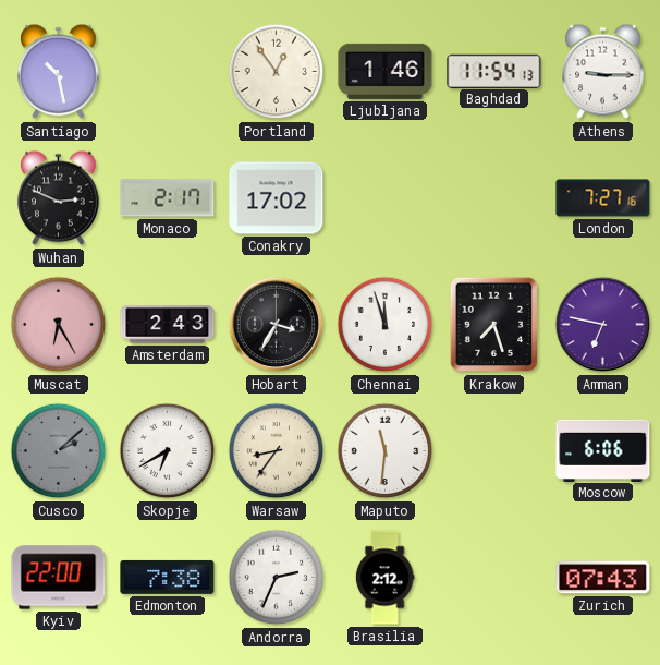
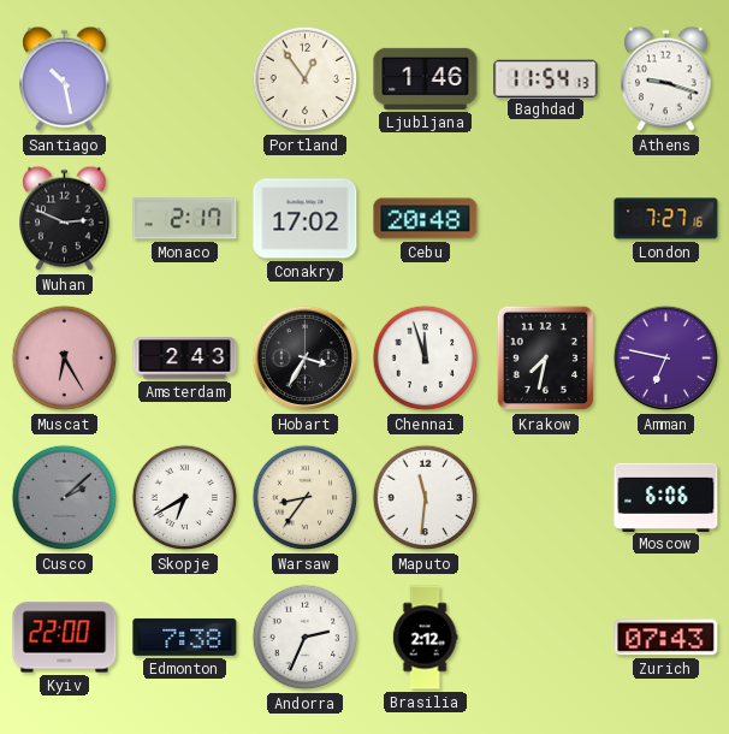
Athens: 9:15 -> 9:18 (666, 79)
Cebu: none -> 20:48 (426, 219)
Krakow: 7:27 -> 7:32 (546, 359)
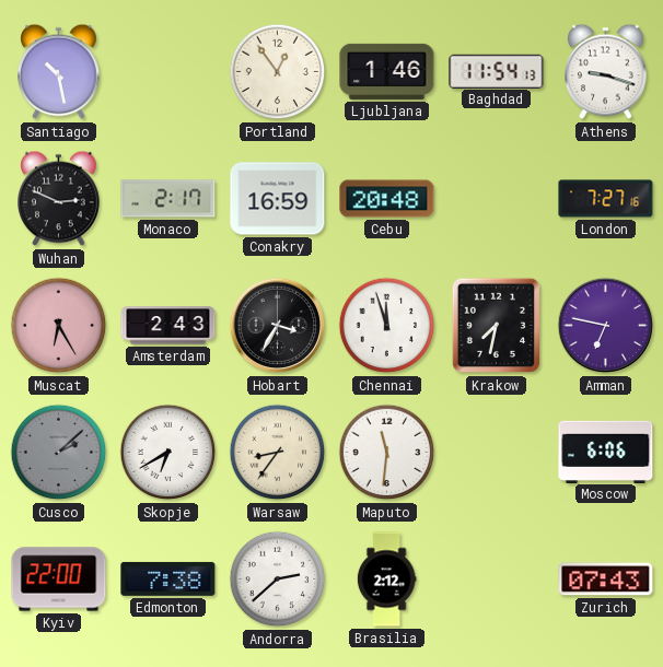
Conakry: 17:02 -> 16:59 (278, 199)
Andorra: 2:34 -> 2:38 (278, 580)
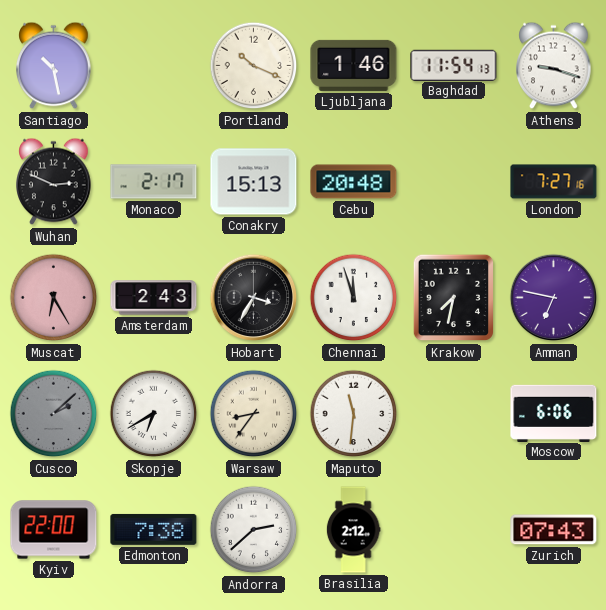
Portland: 12:54 -> 10:19 (254, 66)
Conakry: 16:59 -> 15:13 (254, 182)
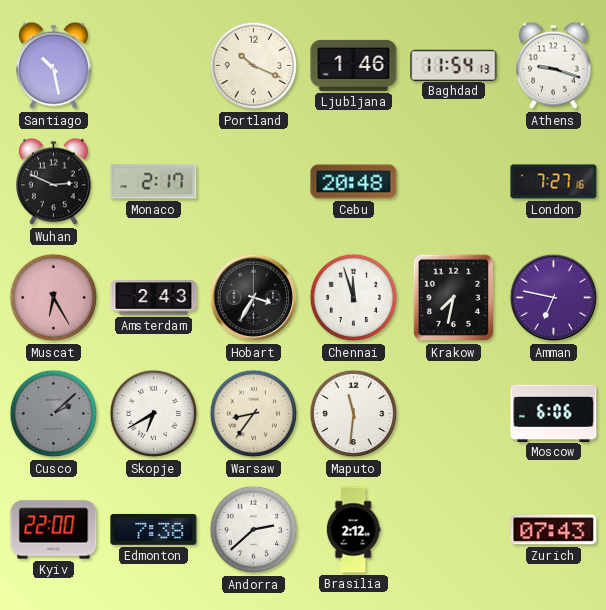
Conakry: 15:13 -> none (254, 182)
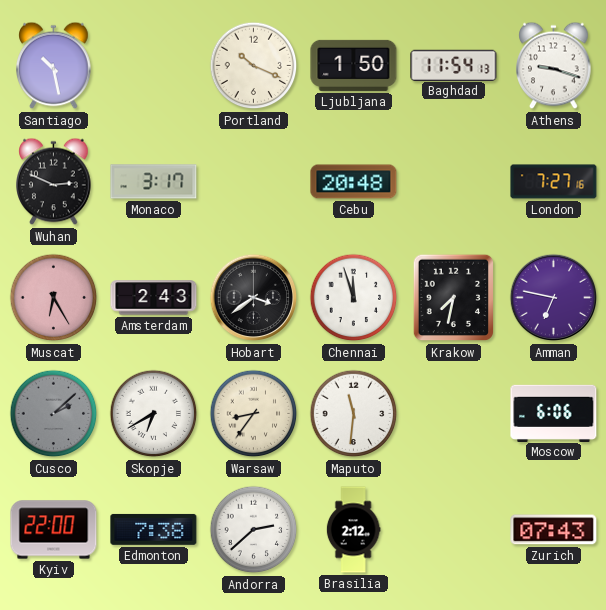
Ljubljana: 1:46 -> 1:50 (354, 65)
Monaco: 2:17 -> 3:17 (154, 182)
Hobart: 3:35 -> 3:39 (254, 298)
